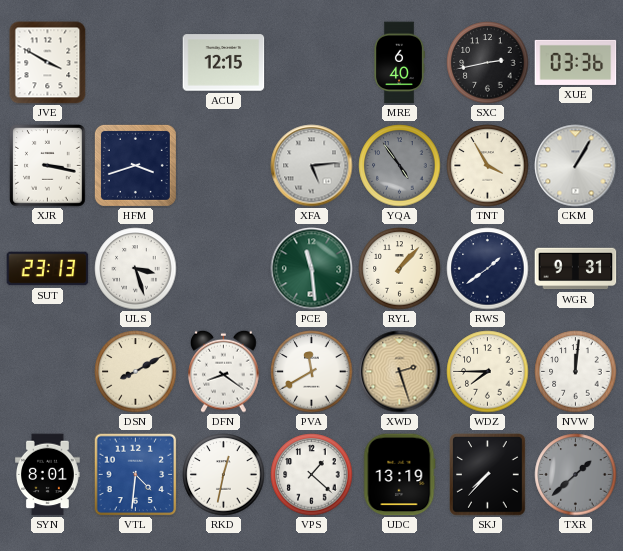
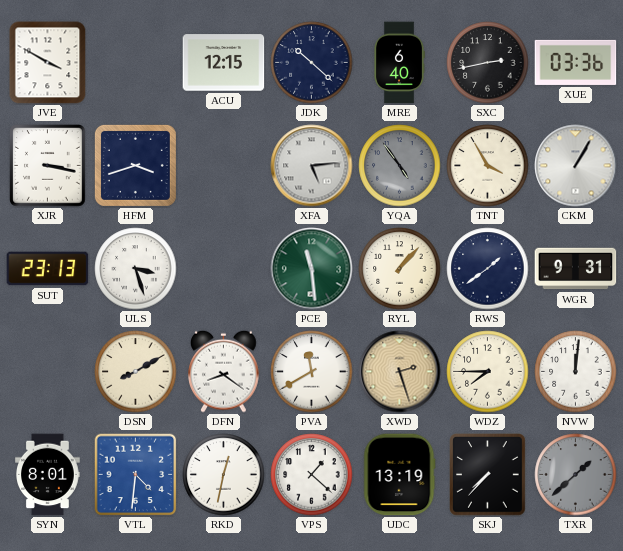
JDK: none -> 10:22 (312, 63)
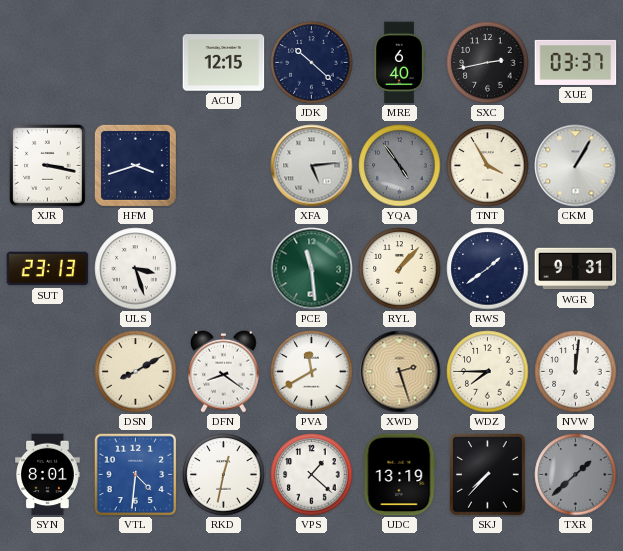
JVE: 3:50 -> none (48, 63)
XUE: 03:36 -> 03:37 (576, 62)
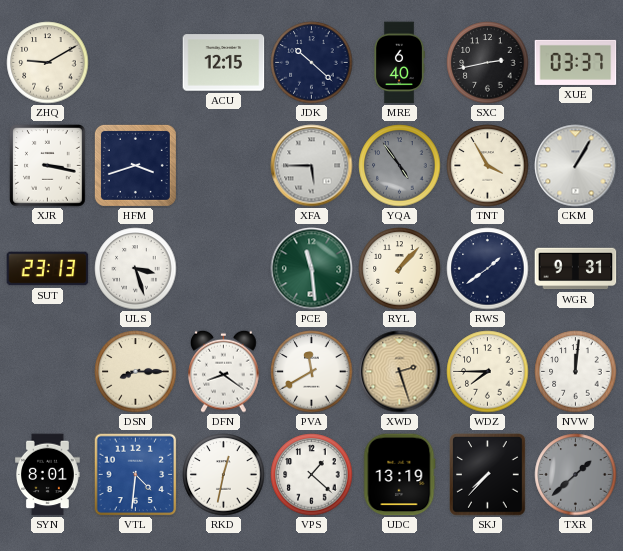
ZHQ: none -> 9:10 (48, 63)
XFA: 5:14 -> 5:45 (312, 166)
DSN: 8:10 -> 8:15 (136, 372)
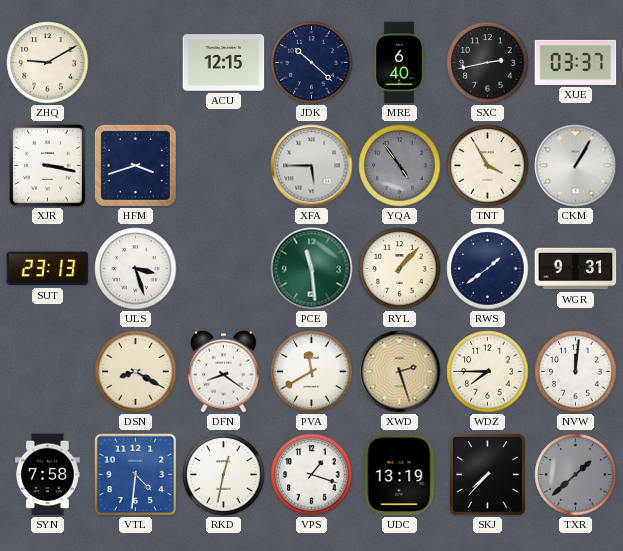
DSN: 8:15 -> 8:20 (136, 372)
SYN: 8:01 -> 7:58 (48, 475)
VPS: 1:22 -> 1:18 (312, 475)
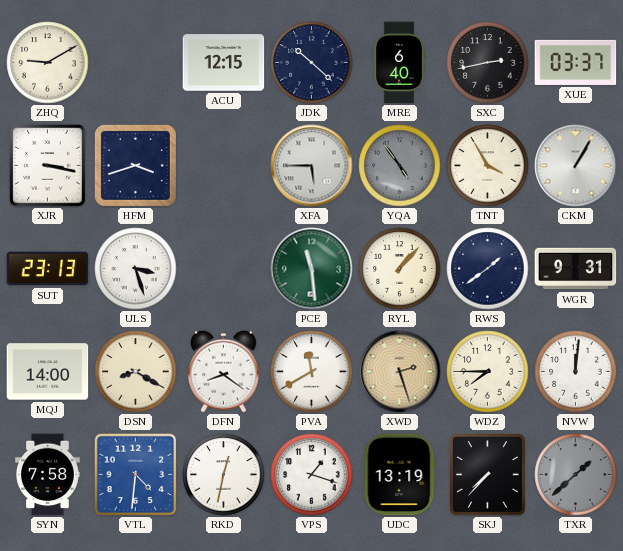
MQJ: none -> 14:00 (48, 372)
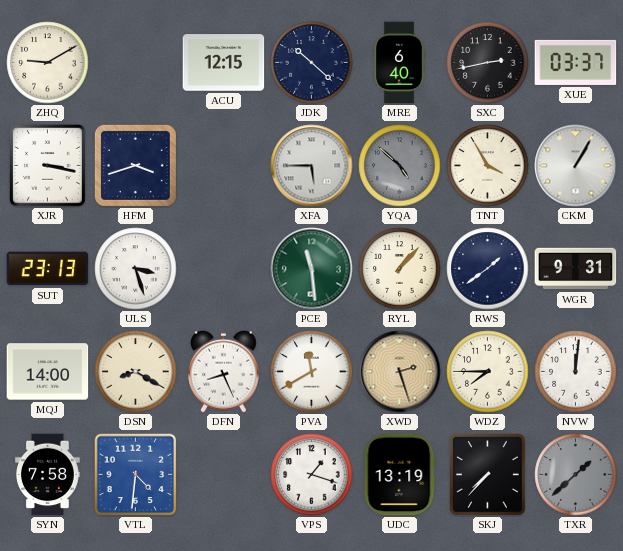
YQA: 4:54 -> 4:52 (400, 166)
DFN: 8:21 -> 8:26 (224, 371)
RKD: 12:32 -> none (224, 475)
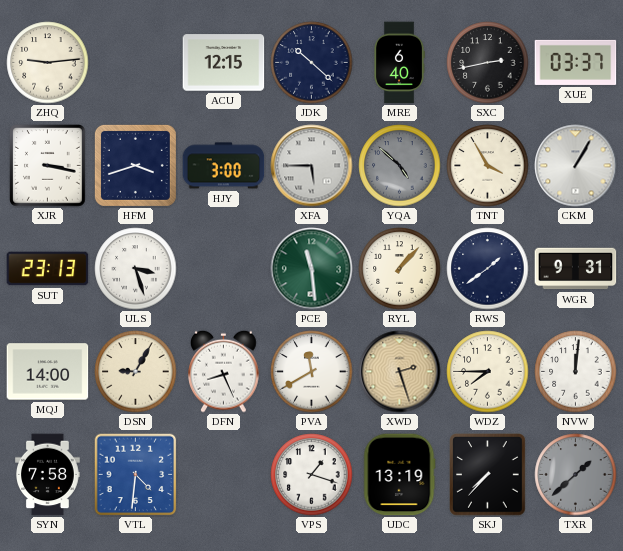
ZHQ: 9:10 -> 9:14 (48, 63)
HJY: none -> 3:00 (224, 166)
DSN: 8:20 -> 9:05 (136, 372)
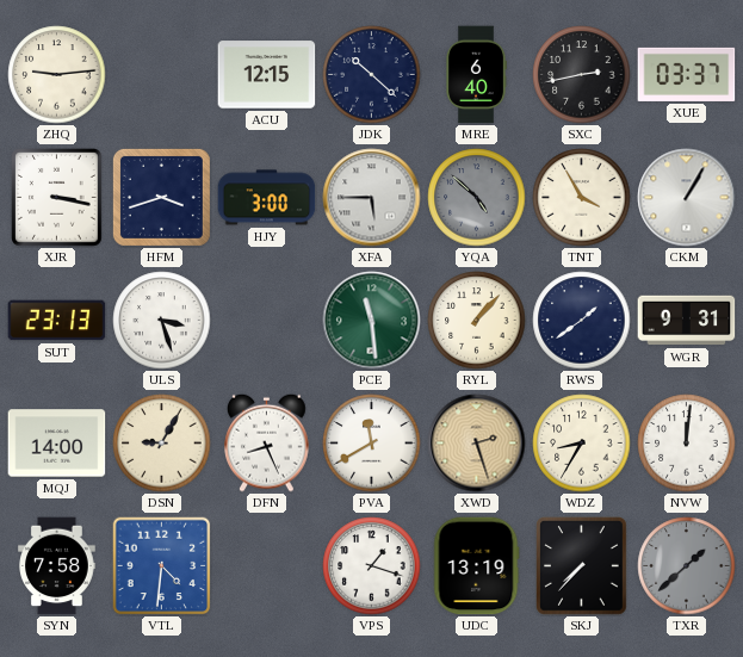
WDZ: 7:45 -> 8:35 (582, 444)
